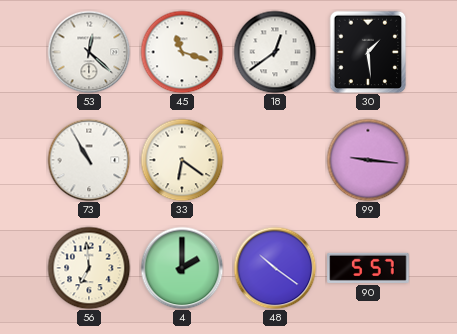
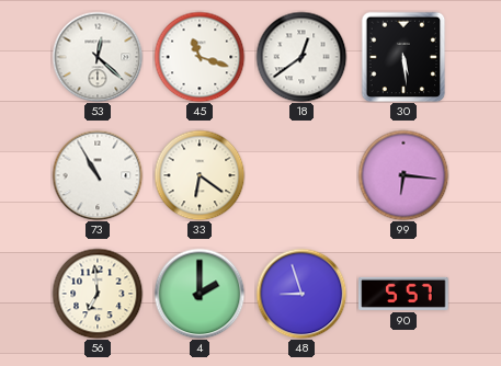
30: 1:29 -> 5:29 (403, 57)
99: 9:16 -> 6:16 (403, 175)
48: 10:21 -> 8:57 (301, 294)
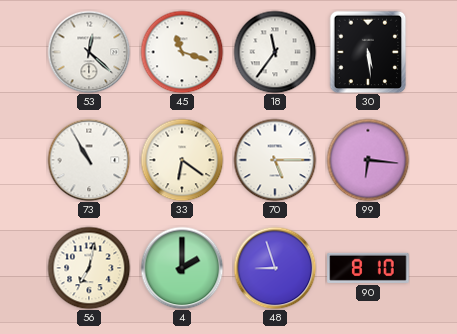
18: 12:39 -> 11:36 (275, 52)
70: none -> 5:15 (275, 160)
56: 6:59 -> 7:02 (89, 268)
90: 5:57 -> 8:10 (368, 268)
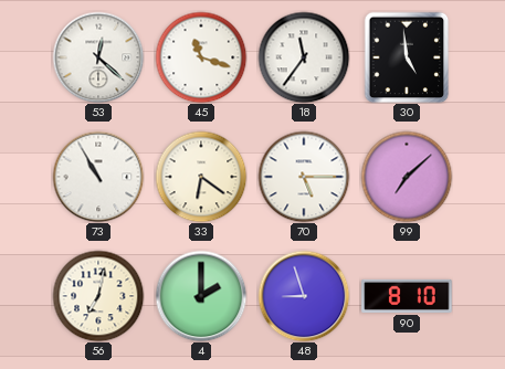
30: 5:29 -> 4:59 (407, 57)
99: 6:16 -> 7:08 (407, 177)
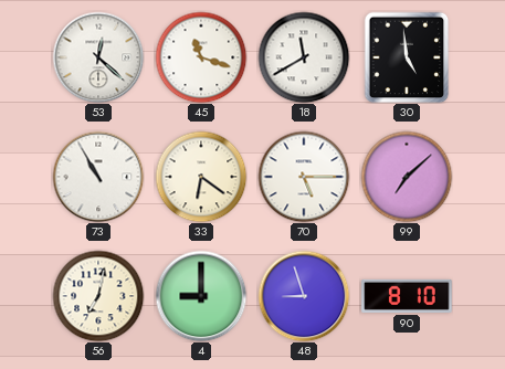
18: 11:36 -> 11:40 (304, 57)
4: 2:00 -> 9:00 (201, 296)
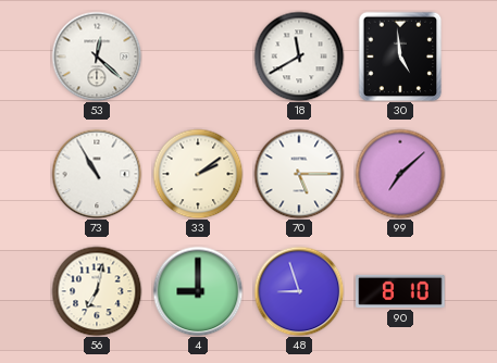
45: 11:18 -> none (201, 57)
33: 6:21 -> 2:09 (198, 174)
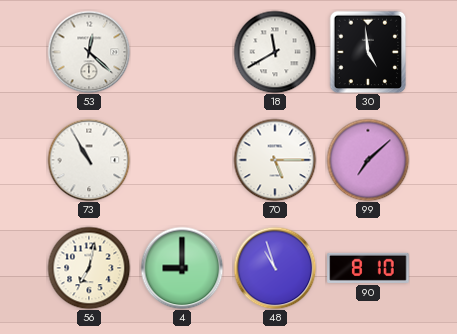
33: 2:09 -> none (198, 174)
48: 8:57 -> 10:57 (275, 268)
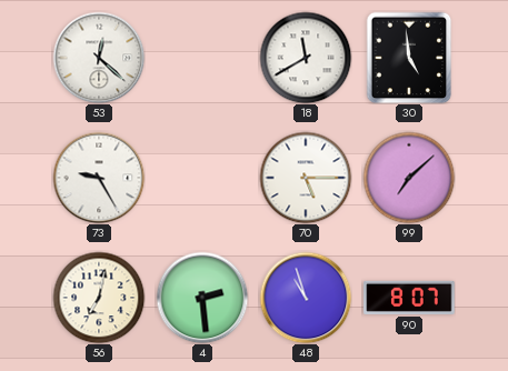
73: 10:55 -> 9:25 (99, 178)
4: 9:00 -> 2:29 (202, 298)
90: 8:10 -> 8:07 (409, 298)
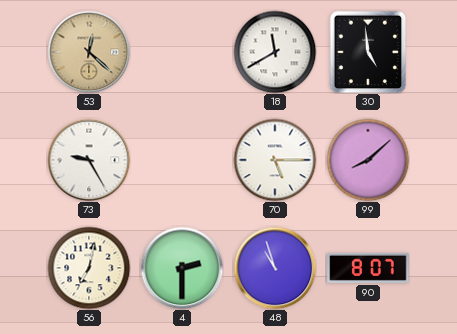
53 dial: white -> champagne (89, 52)
99: 7:08 -> 8:08 (368, 160)
4: 2:29 -> 2:30 (182, 268)
